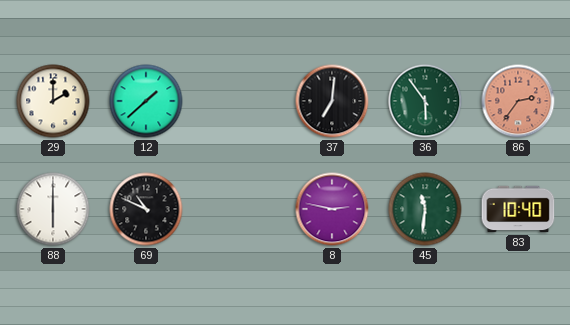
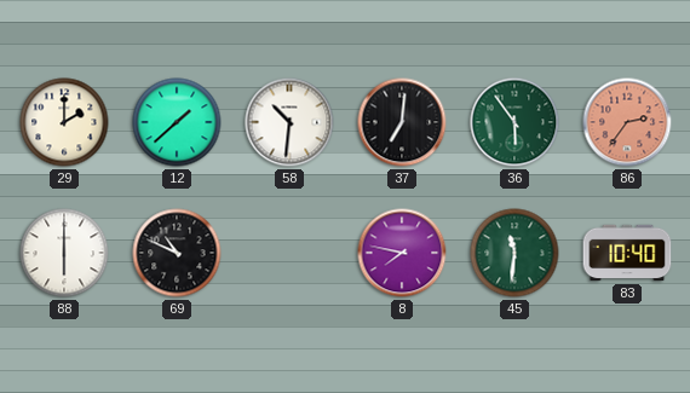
58: none -> 10:31 (289, 122)
8: 2:47 -> 7:47 (402, 253)
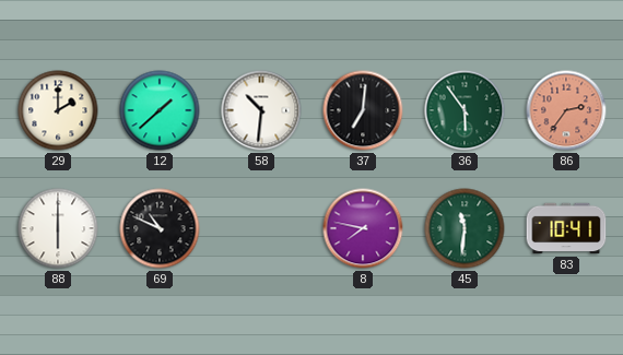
83: 10:40 -> 10:41 (566, 228)
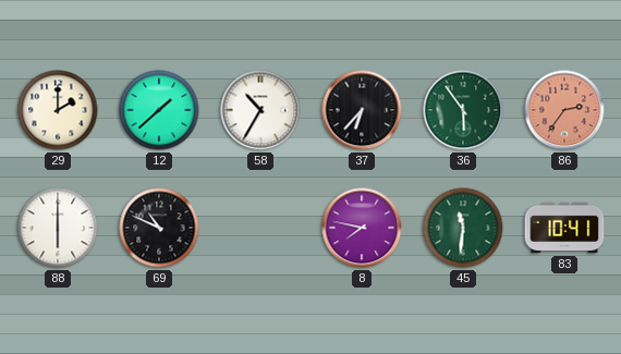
58: 10:31 -> 10:35 (260, 110)
37: 7:01 -> 6:37 (362, 110)
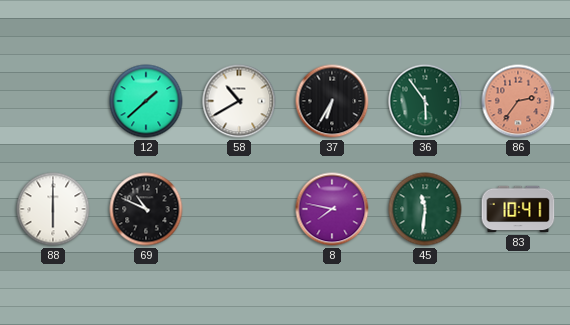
29: 2:00 -> none (58, 110)
58: 10:35 -> 10:40 (239, 101)
37: 6:37 -> 6:35 (332, 101)
